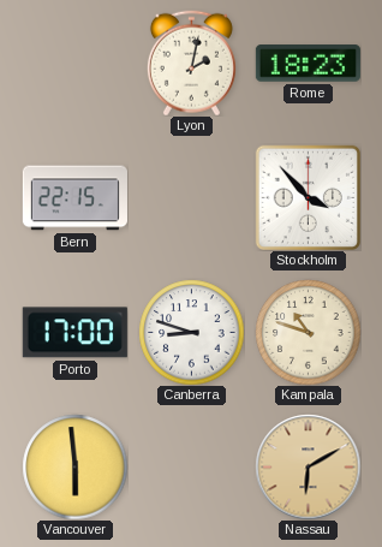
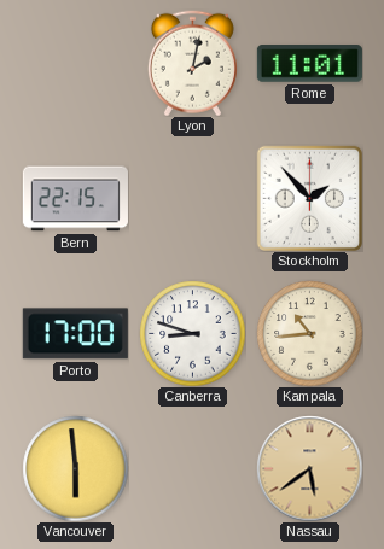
Rome: 18:23 -> 11:01 (309, 64)
Stockholm: 3:53 -> 1:53 (309, 198)
Kampala: 10:48 -> 10:44 (309, 333)
Nassau: 6:10 -> 5:39 (309, 468)
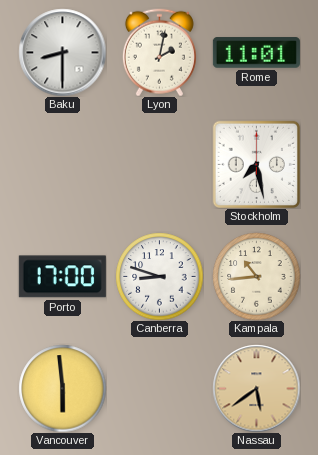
Baku: none -> 8:30 (62, 52)
Bern: 22:15 -> none (75, 199)
Stockholm: 1:53 -> 7:28 (256, 164)
